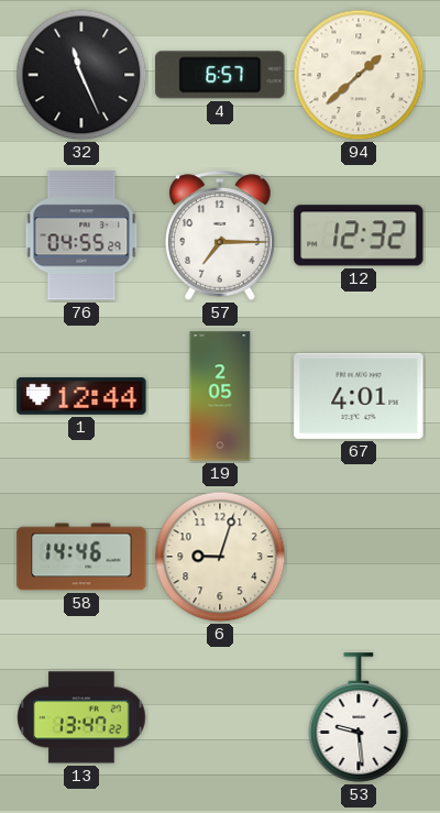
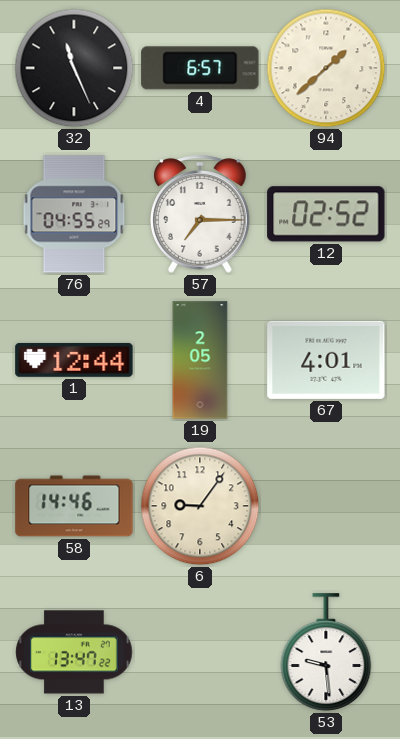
12: 12:32 -> 02:52 (326, 214)
6: 9:03 -> 9:06 (200, 506)
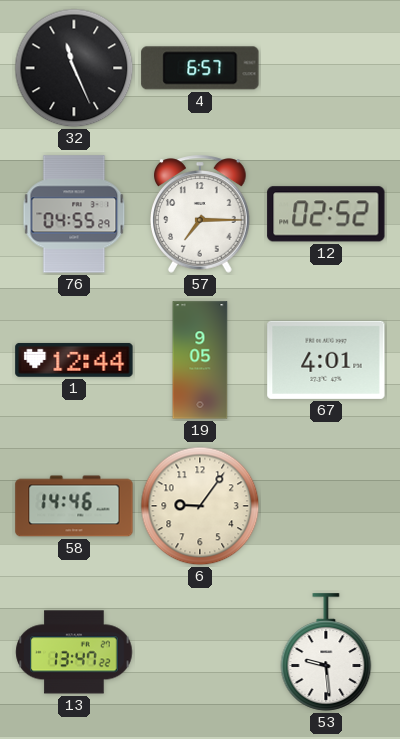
94: 1:38 -> none (326, 68)
19: 2:05 -> 9:05 (200, 360)
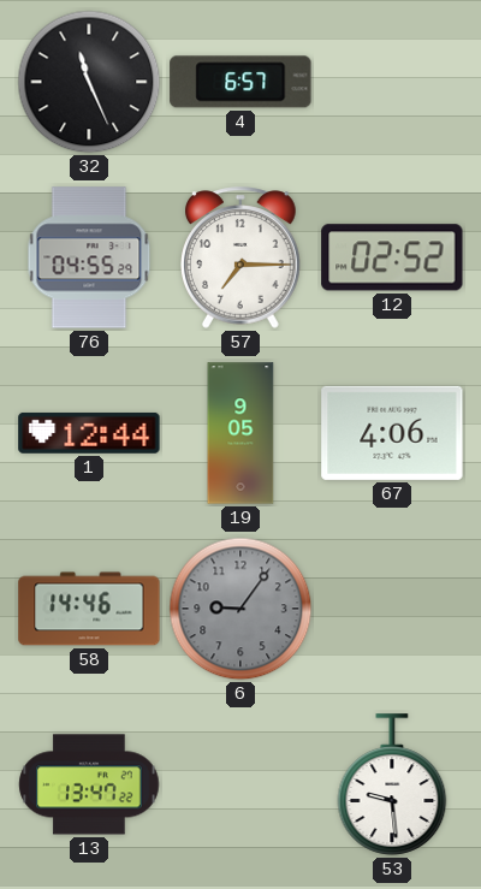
67: 4:01 -> 4:06 (392, 433)
6 dial: cream -> grey (240, 609)
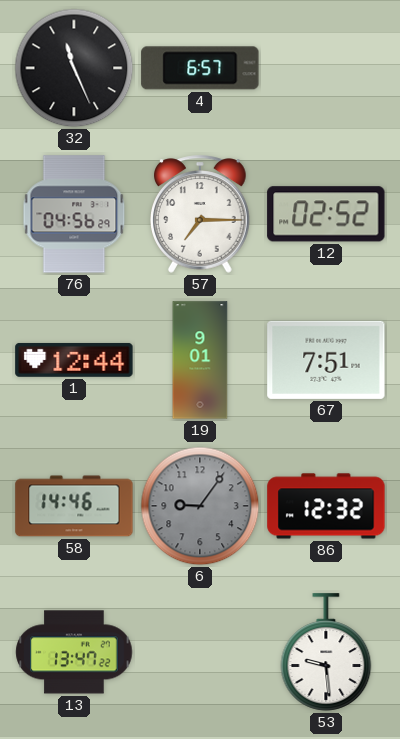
76: 04:55 -> 04:56 (74, 214)
19: 9:05 -> 9:01 (200, 360)
67: 4:06 -> 7:51 (326, 360)
86: none -> 12:32 (326, 506)
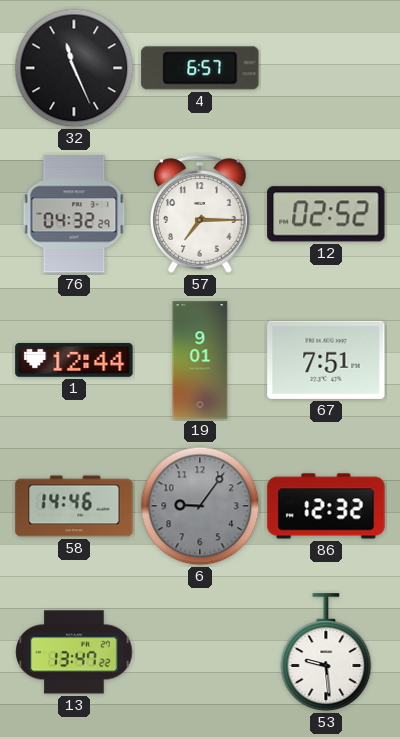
76: 04:56 -> 04:32 (74, 214)
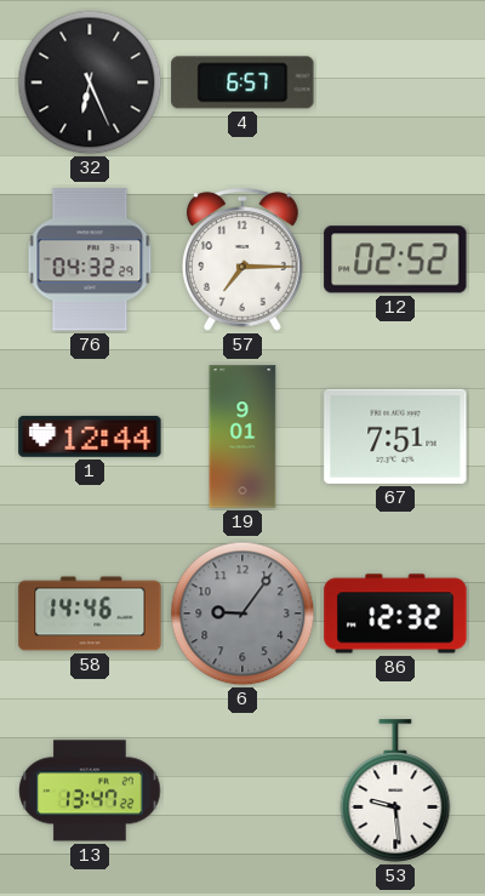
32: 11:26 -> 6:26 (90, 82)
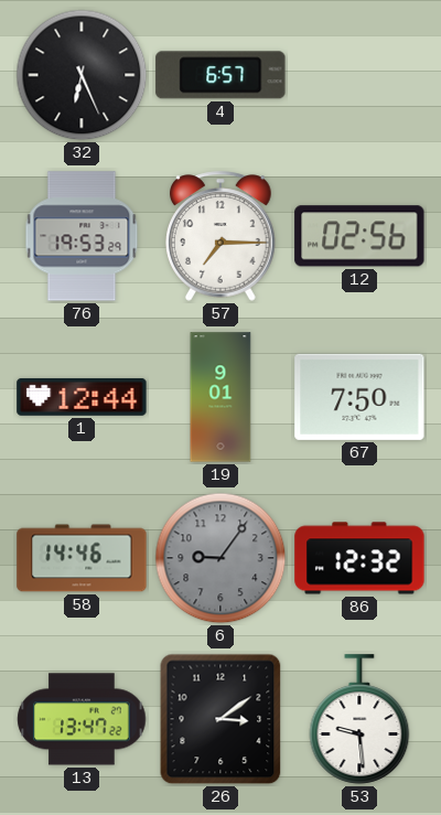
76: 04:32 -> 19:53 (82, 236)
12: 02:52 -> 02:56 (359, 236)
67: 7:51 -> 7:50 (359, 397)
26: none -> 3:09 (220, 719)
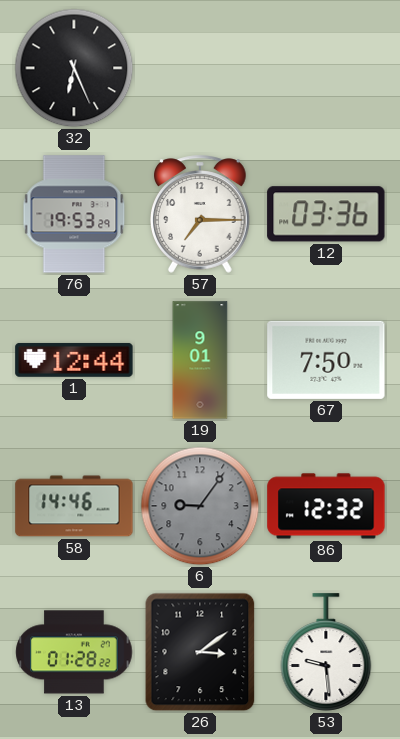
4: 6:57 -> none (220, 75)
12: 02:56 -> 03:36 (326, 214)
13: 13:47 -> 01:28 (74, 652)
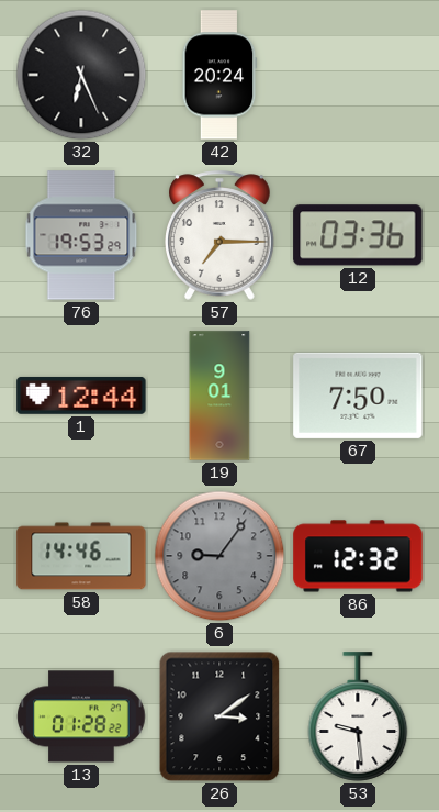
42: none -> 20:24 (219, 75)
